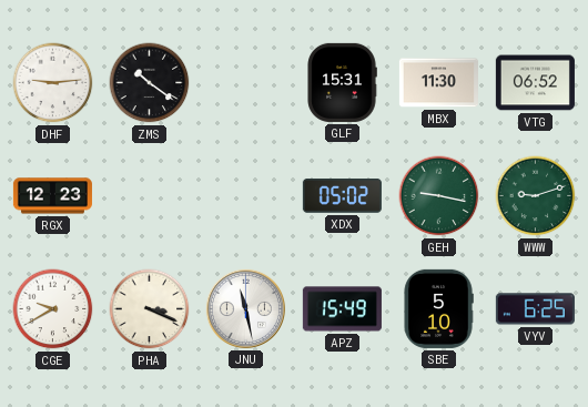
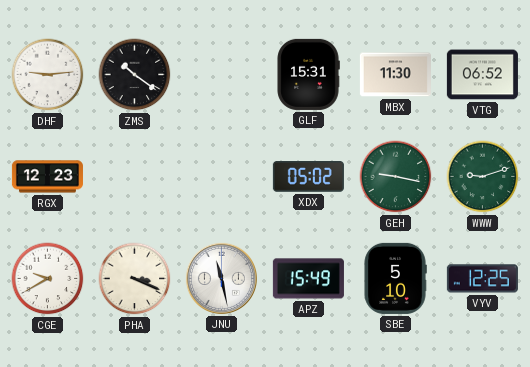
VYV: 6:25 -> 12:25 (482, 279)
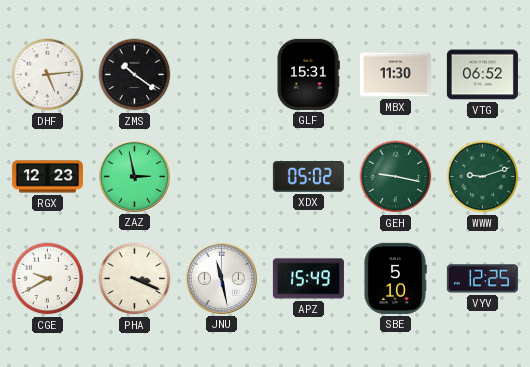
DHF: 9:14 -> 5:14 (48, 75)
ZAZ: none -> 2:58 (134, 176)
